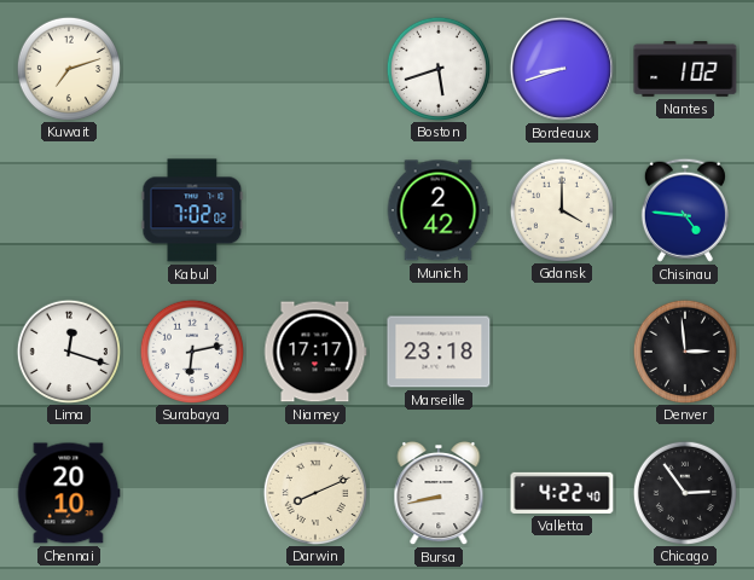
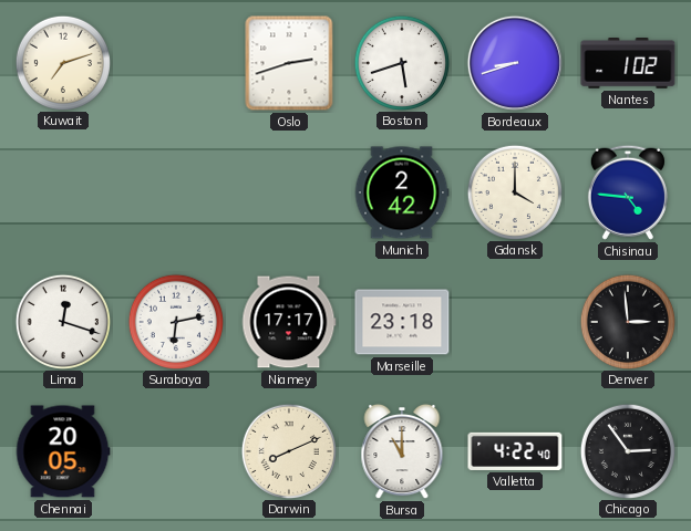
Oslo: none -> 2:42 (289, 63)
Kabul: 7:02 -> none (192, 210)
Chennai: 20:10 -> 20:05 (63, 451)
Bursa: 8:43 -> 11:00 (402, 451)
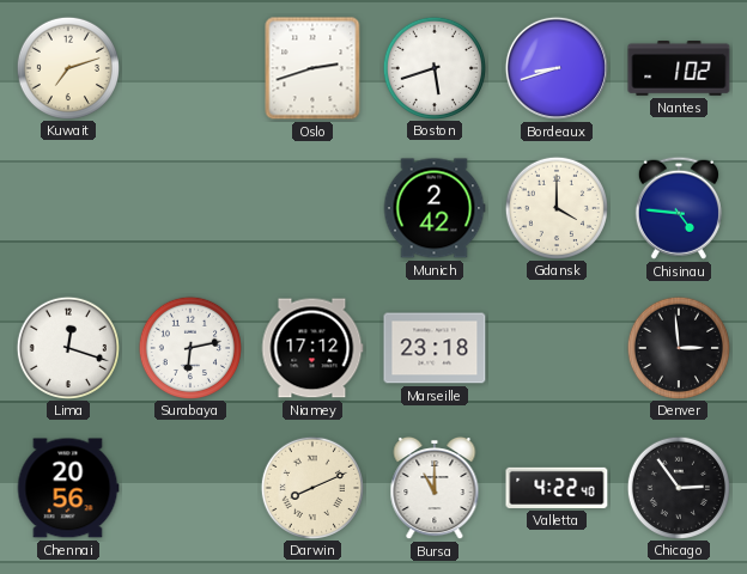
Niamey: 17:17 -> 17:12 (312, 348)
Chennai: 20:05 -> 20:56 (68, 488)
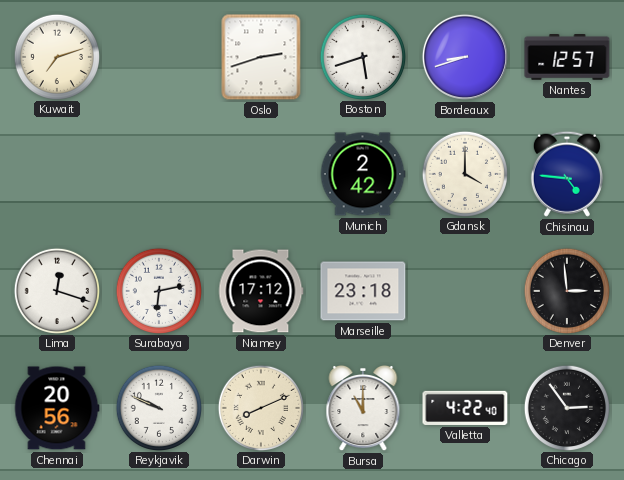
Nantes: 1:02 -> 12:57 (567, 58)
Reykjavik: none -> 9:49 (158, 407)
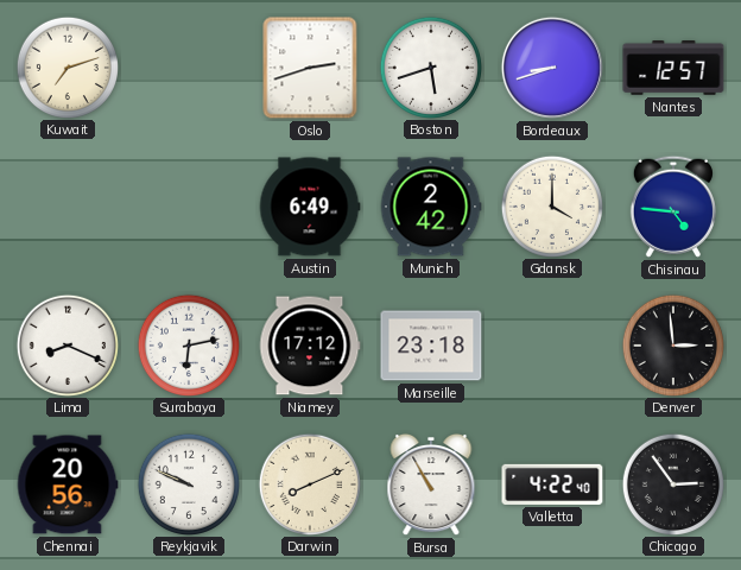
Austin: none -> 6:49 (310, 207)
Lima: 12:18 -> 8:19 (66, 344)
Bursa: 11:00 -> 10:55 (431, 484)
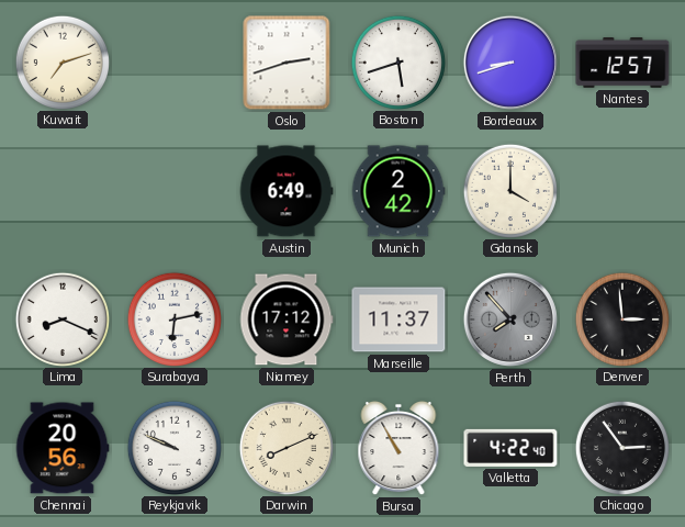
Chisinau: 4:46 -> none (673, 207)
Marseille: 23:18 -> 11:37 (398, 319)
Perth: none -> 7:53 (510, 319)
